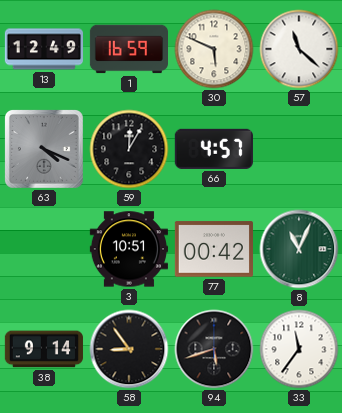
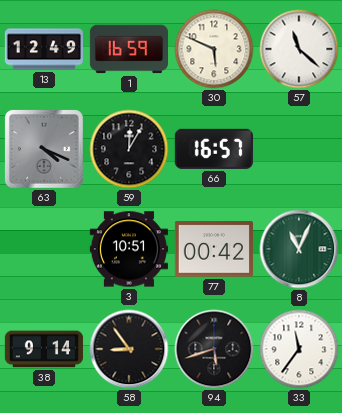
66: 4:57 -> 16:57 (214, 149)
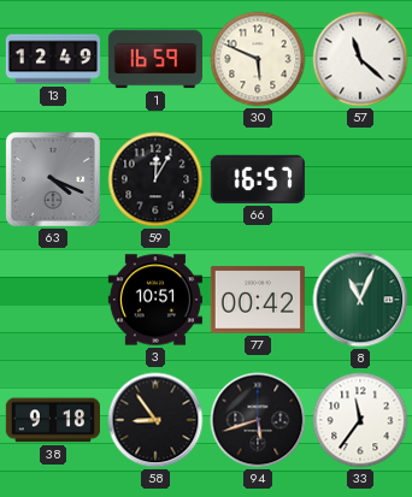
38: 9:14 -> 9:18 (53, 420)
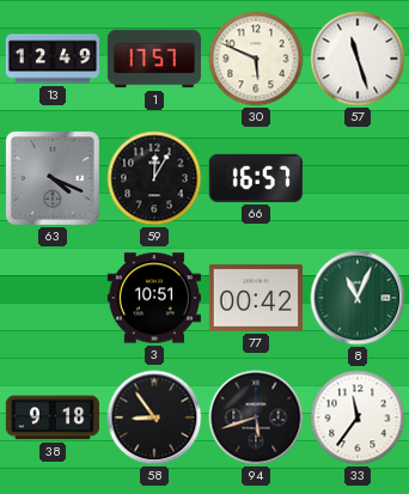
1: 16:59 -> 17:57 (153, 59)
57: 11:22 -> 11:27 (358, 59)
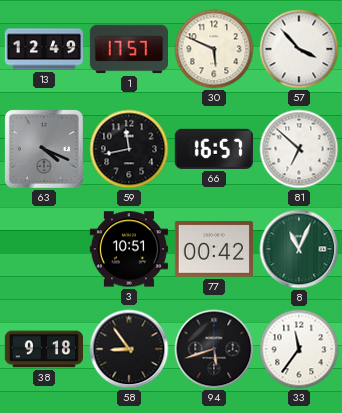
57: 11:27 -> 3:53 (299, 49)
59: 12:05 -> 11:43 (129, 149)
81: none -> 6:52 (299, 149)
